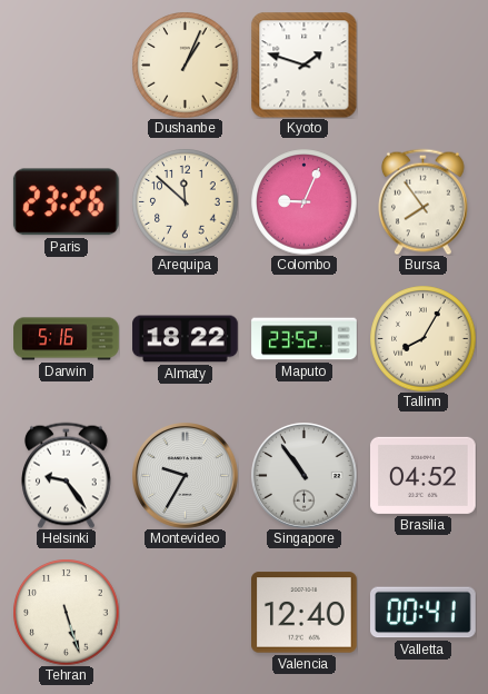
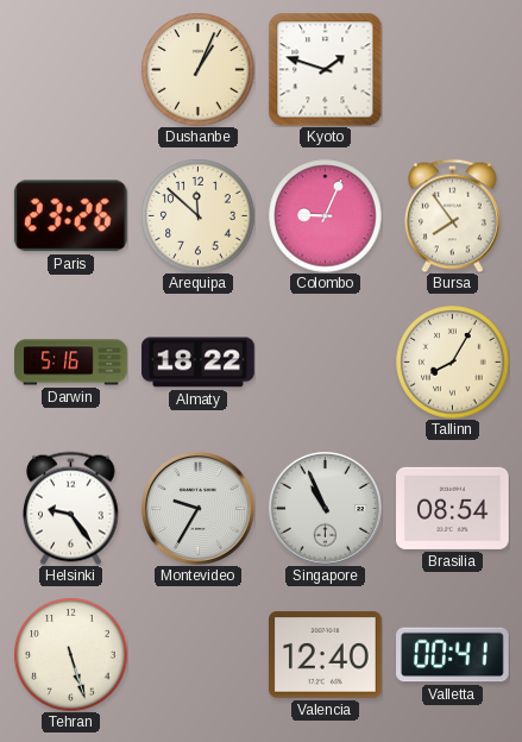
Maputo: 23:52 -> none (305, 339)
Singapore: 10:54 -> 10:56 (326, 509)
Brasilia: 04:52 -> 08:54 (453, 508)
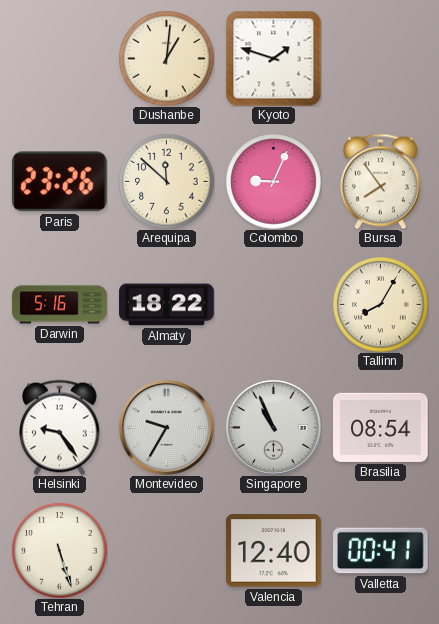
Dushanbe: 1:04 -> 1:01 (166, 58)
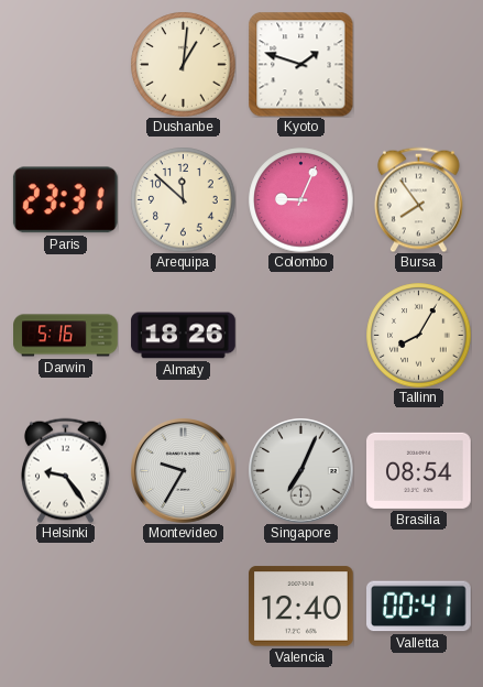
Paris: 23:26 -> 23:31 (65, 200)
Almaty: 18:22 -> 18:26 (184, 336)
Singapore: 10:56 -> 7:04 (301, 471)
Tehran: 5:27 -> none (59, 550)
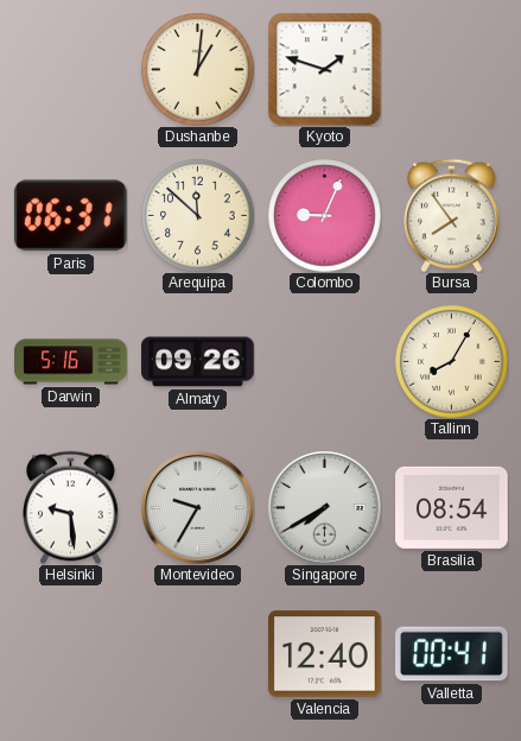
Paris: 23:31 -> 06:31 (70, 216)
Almaty: 18:26 -> 09:26 (198, 362)
Helsinki: 9:24 -> 9:29 (71, 507)
Singapore: 7:04 -> 7:40 (325, 508)
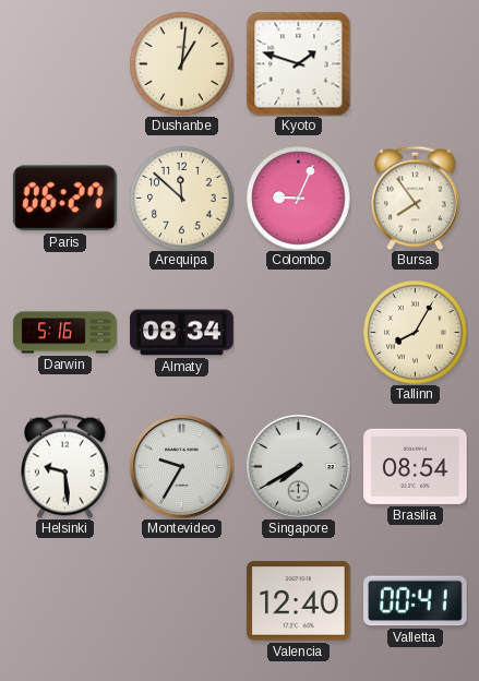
Paris: 06:31 -> 06:27 (64, 199)
Almaty: 09:26 -> 08:34 (182, 333)
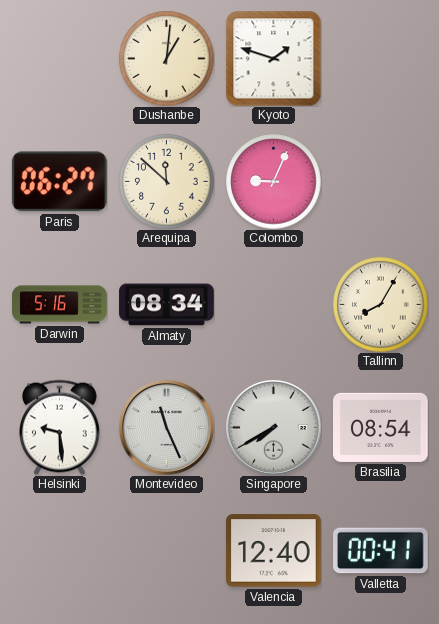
Bursa: 7:54 -> none (416, 198)
Montevideo: 9:35 -> 11:26 (167, 428)
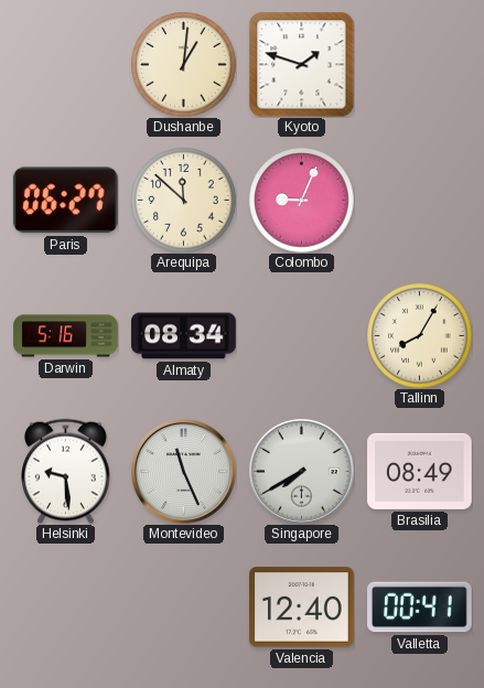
Brasilia: 08:54 -> 08:49 (420, 471)
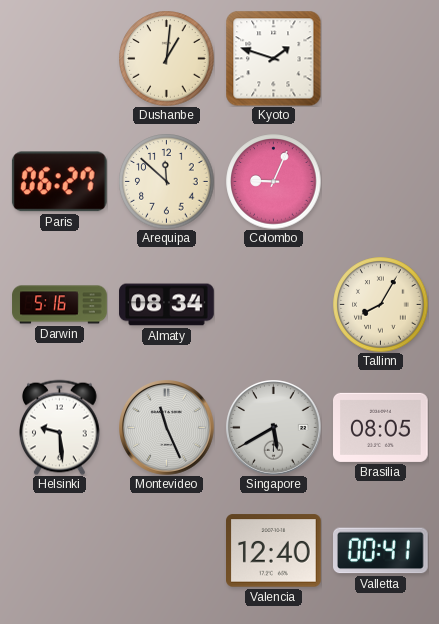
Singapore: 7:40 -> 5:40 (274, 428)
Brasilia: 08:49 -> 08:05 (381, 427)
